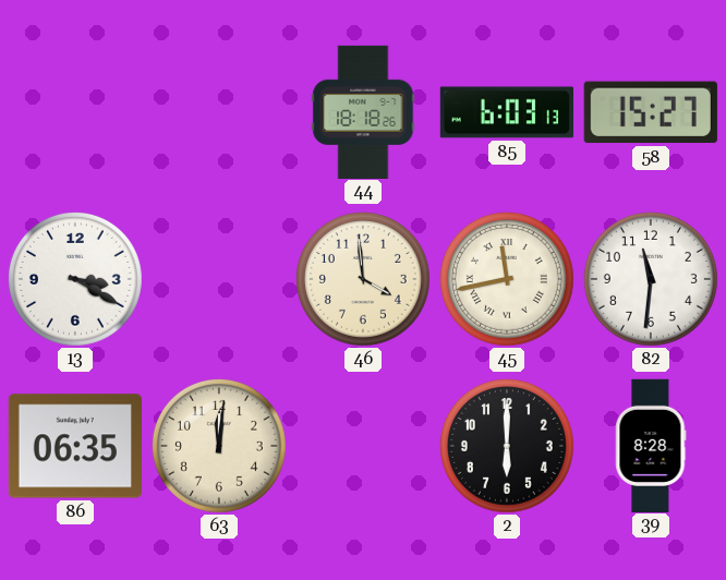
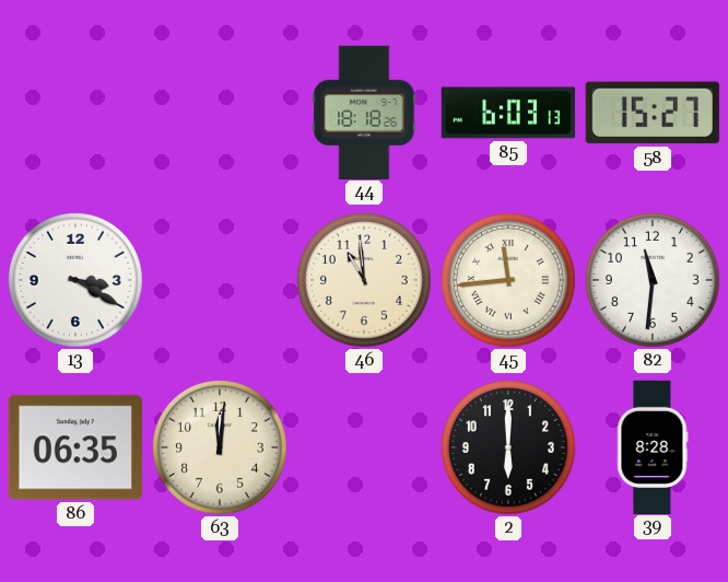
46: 3:59 -> 10:59 (364, 280)
45: 11:43 -> 11:44 (508, 280)
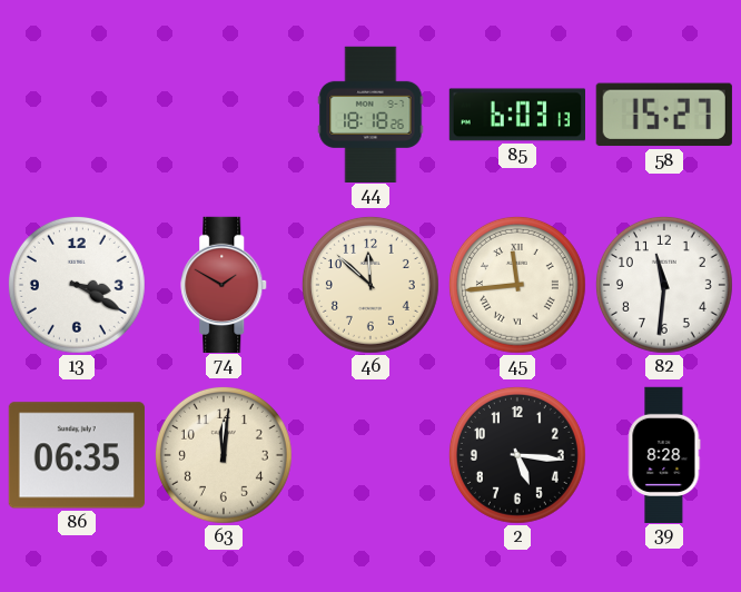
74: none -> 1:50 (225, 284)
46: 10:59 -> 11:52 (370, 285)
2: 6:00 -> 5:16 (517, 455)
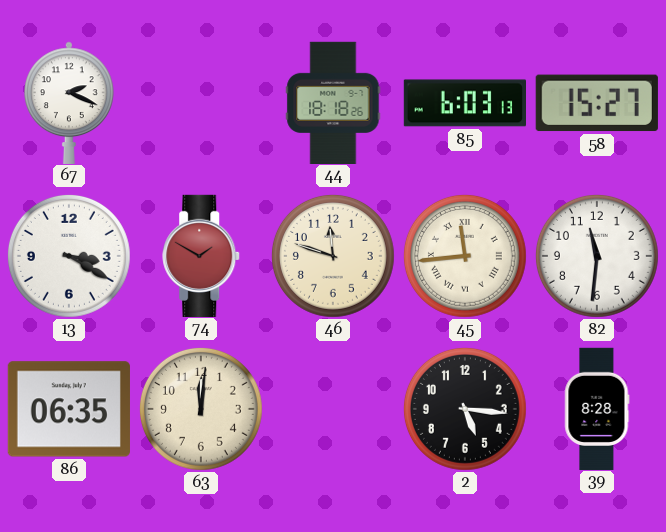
67: none -> 2:19 (70, 102)
46: 11:52 -> 11:48 (333, 256)
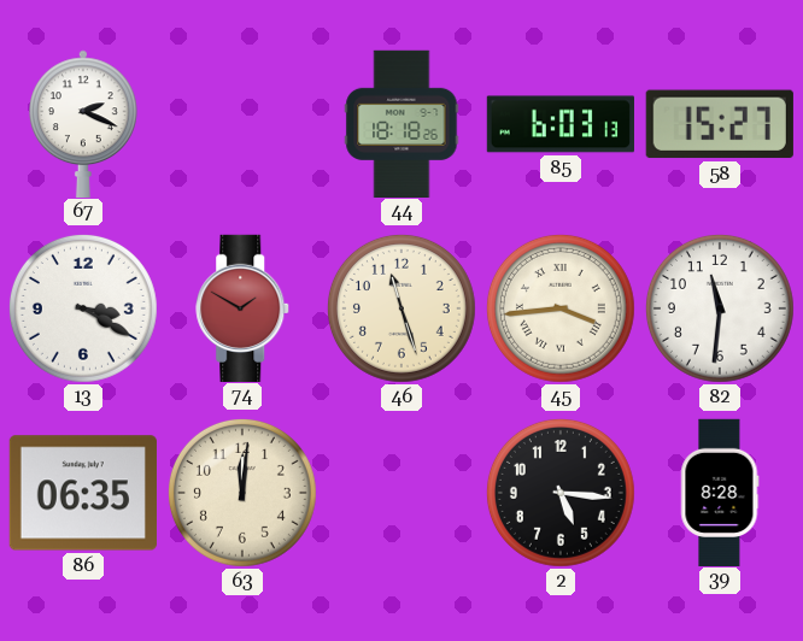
46: 11:48 -> 11:27 (401, 308)
45: 11:44 -> 3:44 (561, 308)
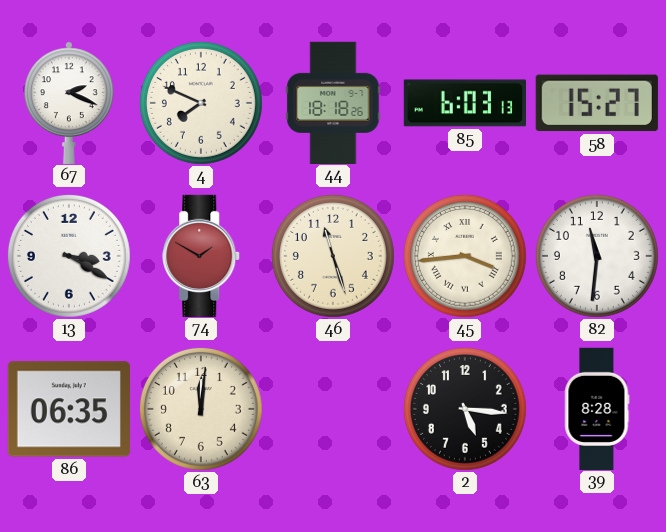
4: none -> 7:49 (201, 103)
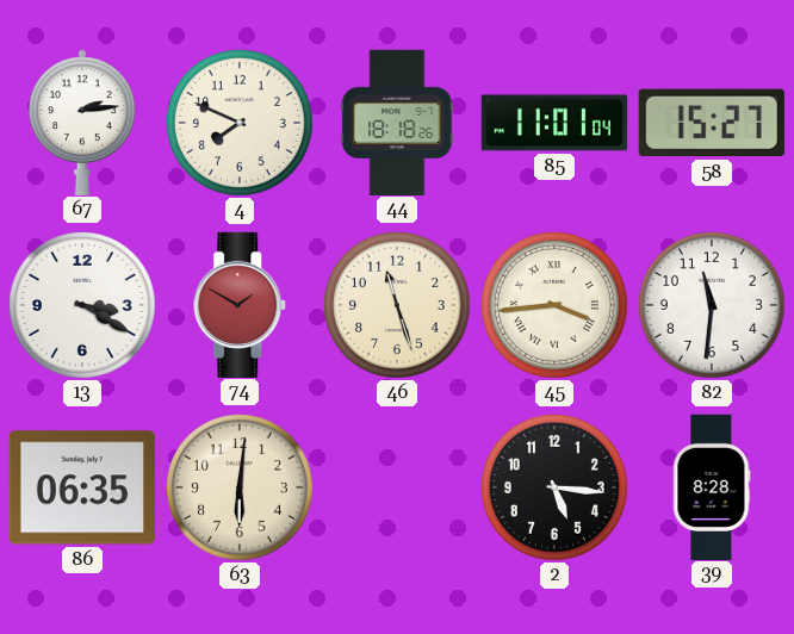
67: 2:19 -> 2:14 (83, 122)
85: 6:03 -> 11:01 (553, 123)
63: 12:01 -> 6:01 (240, 487)
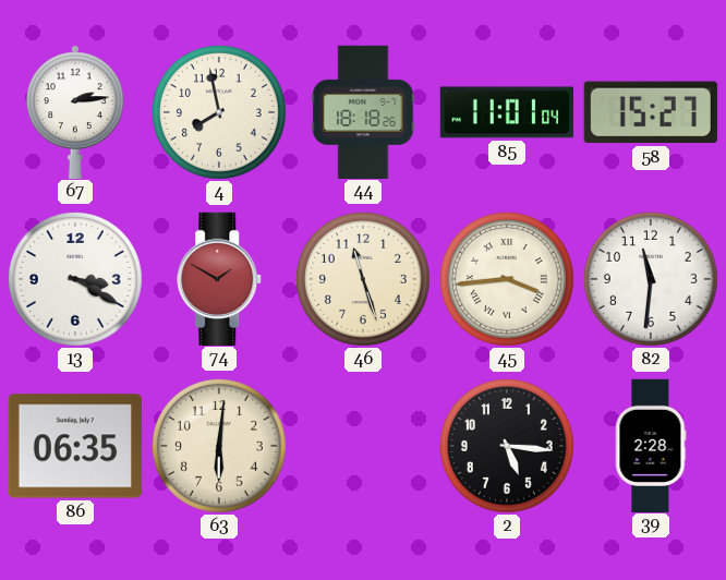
4: 7:49 -> 7:58 (219, 112)
39: 8:28 -> 2:28 (651, 445)
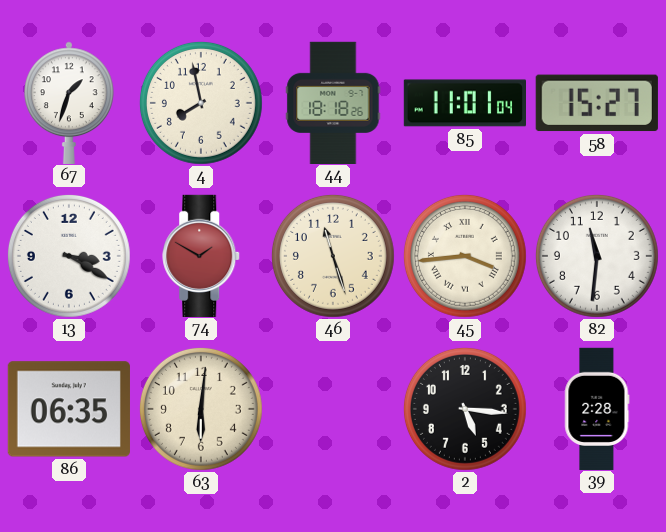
67: 2:14 -> 1:33 (70, 102)
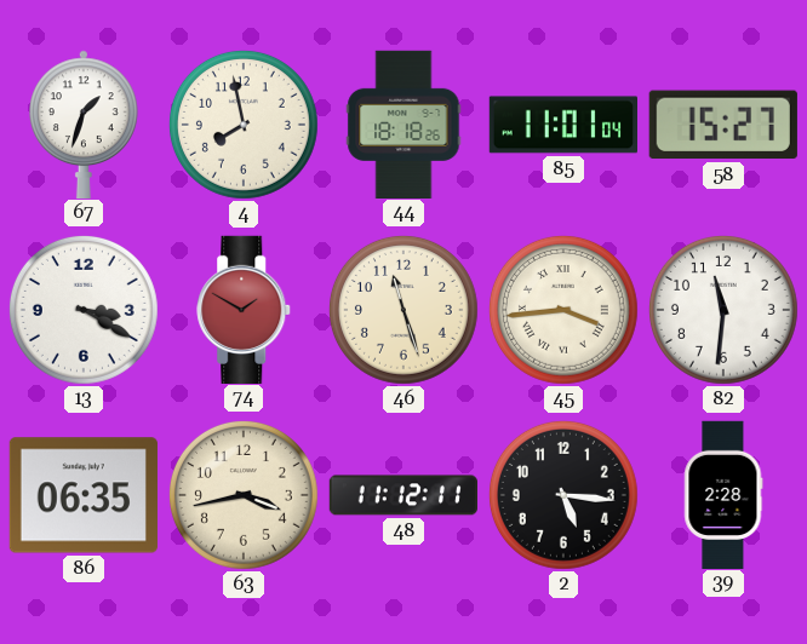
63: 6:01 -> 3:43 (244, 495)
48: none -> 11:12 (402, 495)
